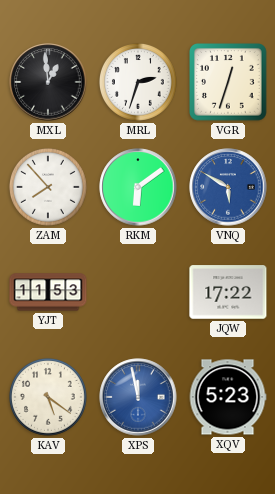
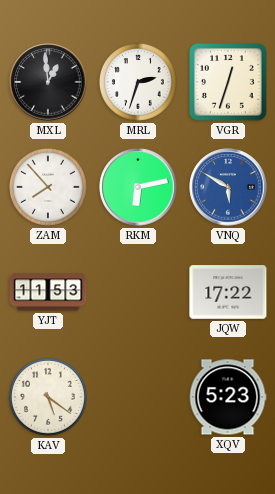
RKM: 6:09 -> 6:13 (138, 187)
XPS: 11:58 -> none (138, 397)
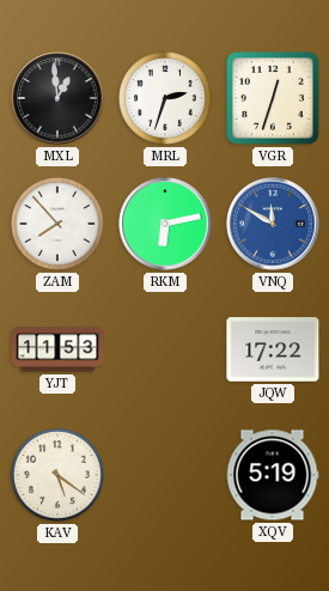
VNQ: 5:50 -> 11:50 (273, 224)
XQV: 5:23 -> 5:19 (273, 475)
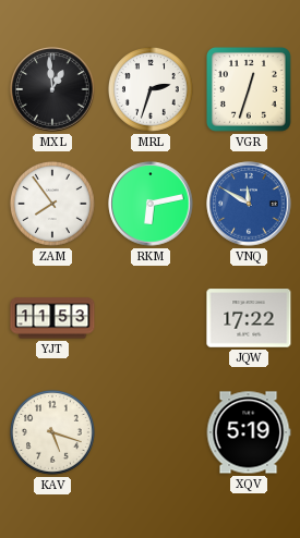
ZAM: 7:53 -> 7:54 (52, 204)
KAV: 5:21 -> 5:18 (52, 432)
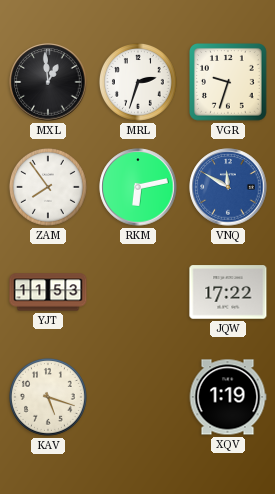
VGR: 12:33 -> 9:33 (229, 83)
XQV: 5:19 -> 1:19 (228, 397)
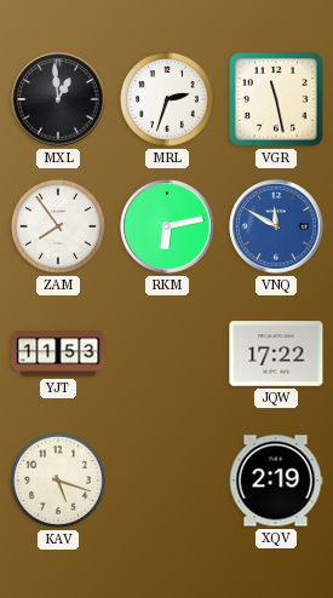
VGR: 9:33 -> 11:28 (277, 100)
XQV: 1:19 -> 2:19 (276, 481)
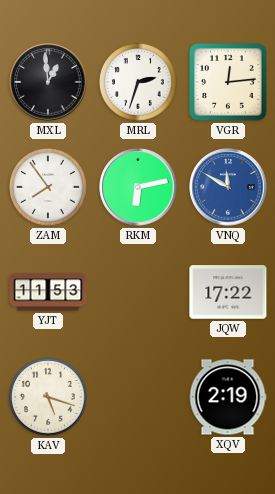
VGR: 11:28 -> 12:14 (229, 83)
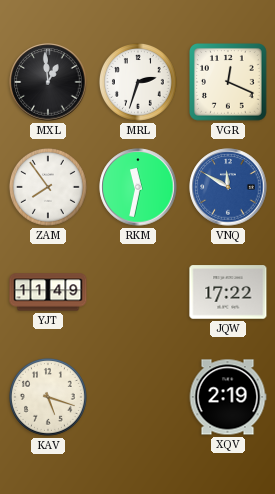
VGR: 12:14 -> 12:19 (229, 83)
RKM: 6:13 -> 11:32 (138, 187)
YJT: 11:53 -> 11:49 (48, 292)
